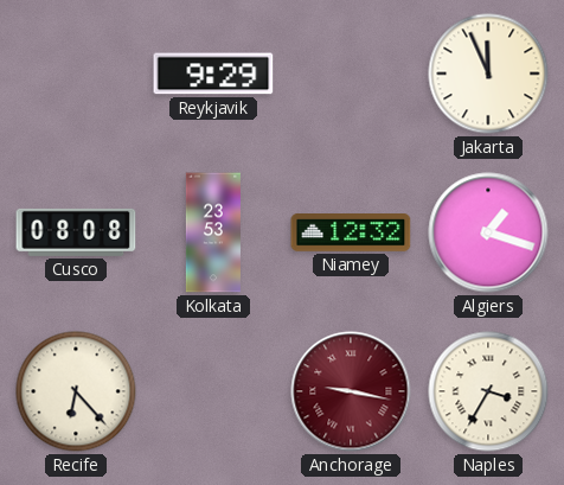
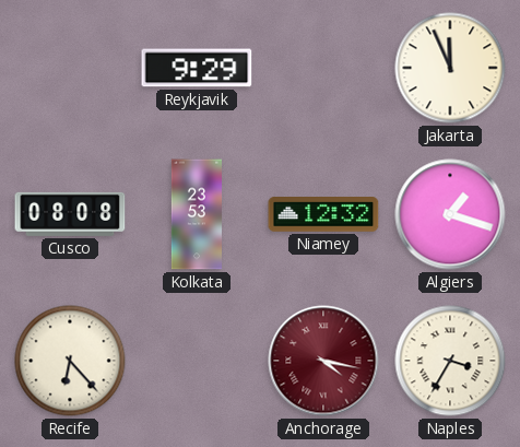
Anchorage: 9:17 -> 4:17 (323, 361)
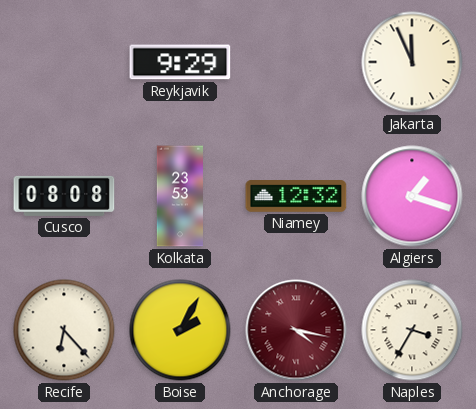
Boise: none -> 2:05 (180, 330)
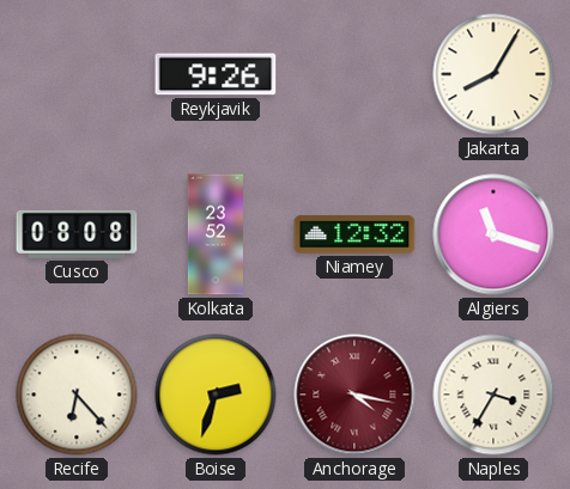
Reykjavik: 9:29 -> 9:26 (216, 74)
Jakarta: 11:56 -> 8:05 (493, 74)
Kolkata: 23:53 -> 23:52 (216, 234)
Algiers: 1:18 -> 11:18 (493, 234)
Boise: 2:05 -> 2:33 (216, 395)
